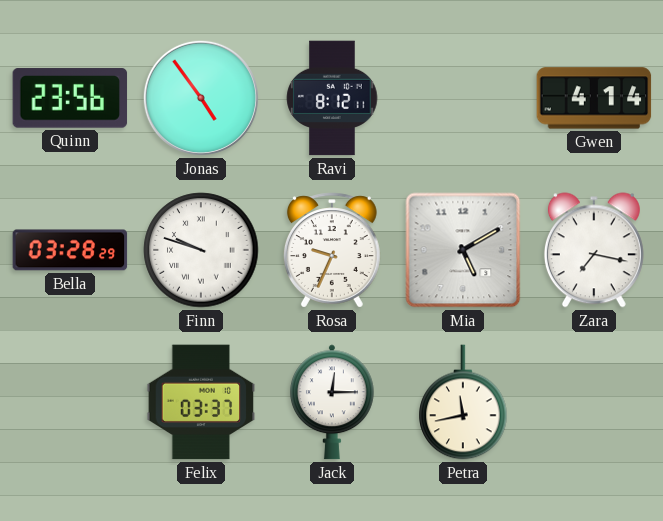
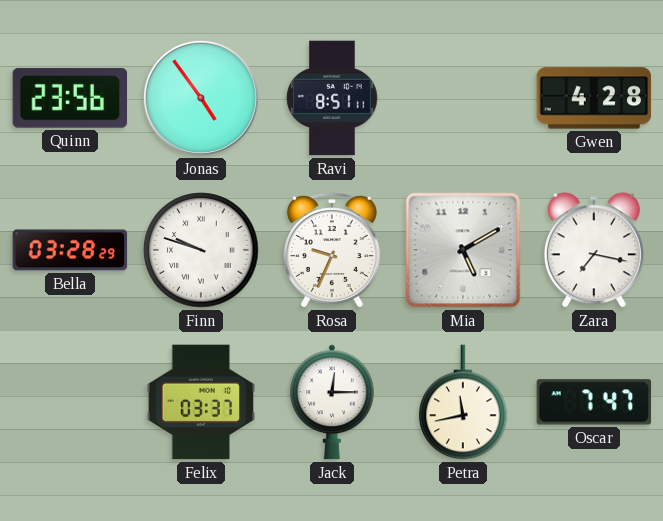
Ravi: 8:12 -> 8:51 (332, 98)
Gwen: 4:14 -> 4:28 (594, 98)
Oscar: none -> 7:47 (594, 402)
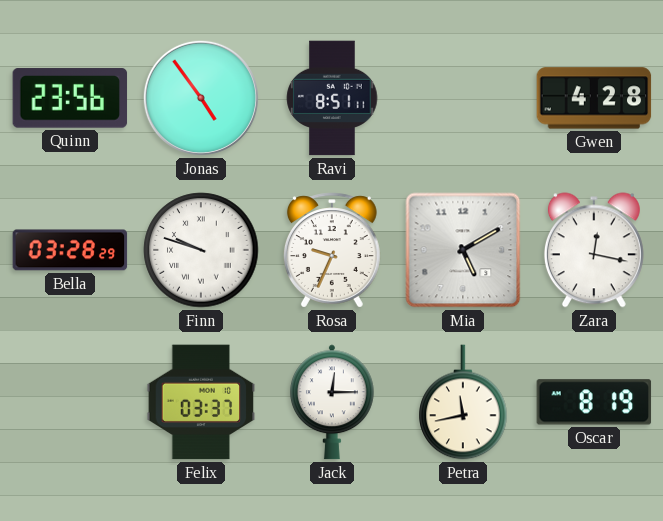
Zara: 7:17 -> 12:17 (594, 250)
Oscar: 7:47 -> 8:19 (594, 402)
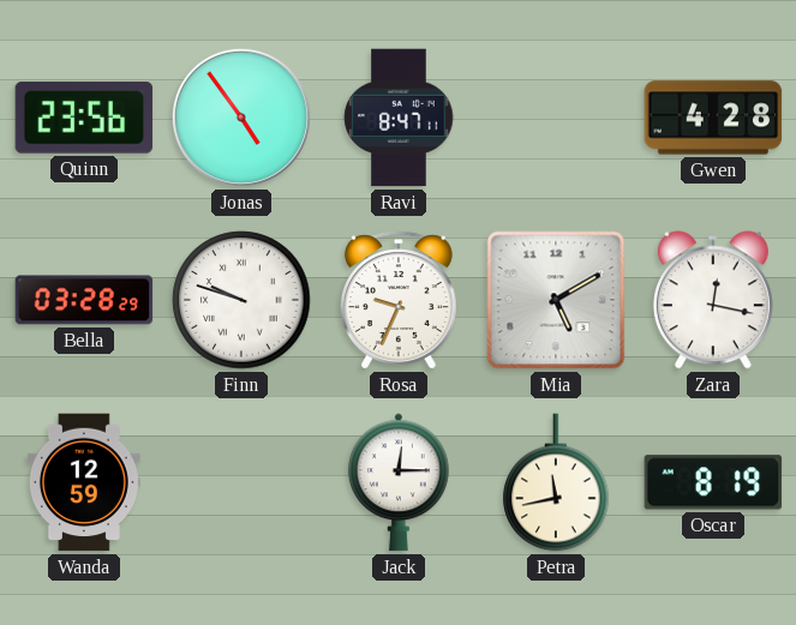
Ravi: 8:51 -> 8:47 (399, 118)
Wanda: none -> 12:59 (84, 482)
Felix: 03:37 -> none (201, 402)
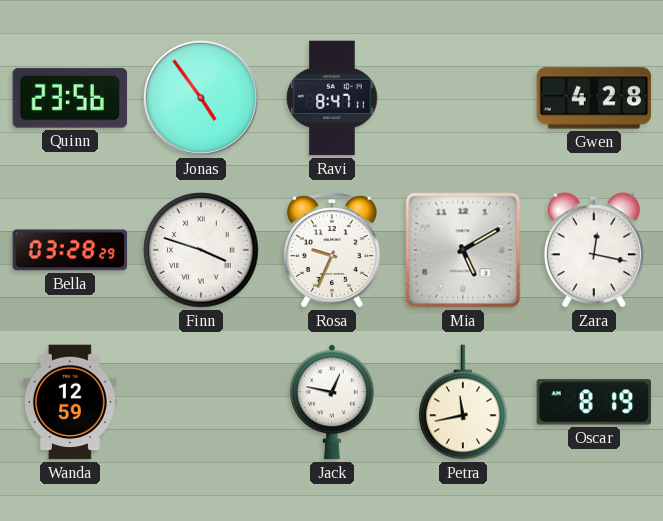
Finn: 9:48 -> 3:48 (201, 250)
Jack: 12:15 -> 12:47 (332, 402)
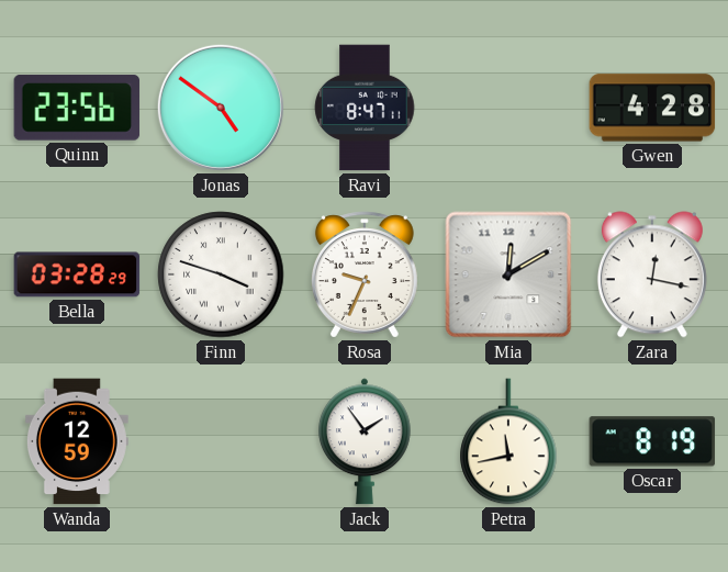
Jonas: 4:54 -> 4:51 (221, 108)
Mia: 5:10 -> 12:10 (508, 274)
Jack: 12:47 -> 1:54 (365, 441)
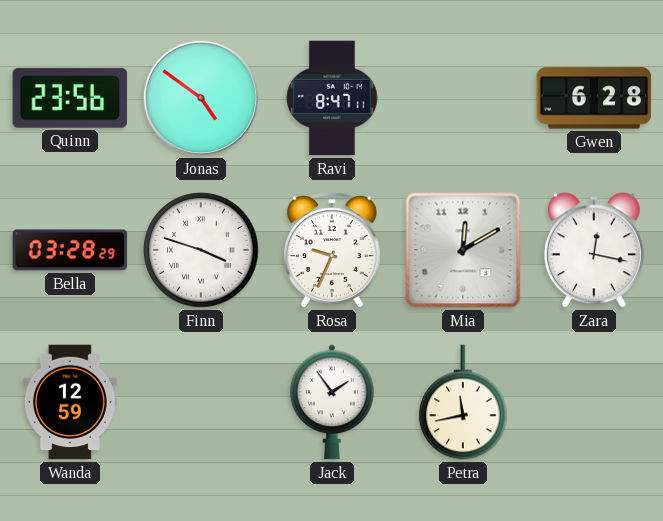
Gwen: 4:28 -> 6:28 (594, 98)
Oscar: 8:19 -> none (652, 441)
